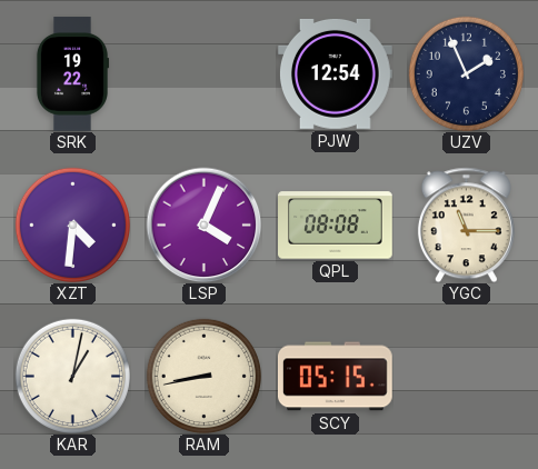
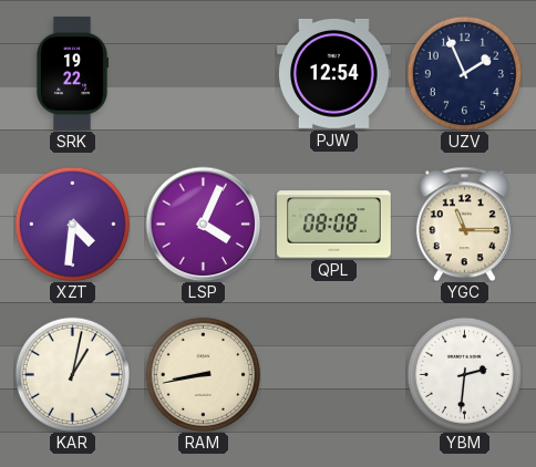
SCY: 05:15 -> none (335, 377)
YBM: none -> 2:31 (464, 374)
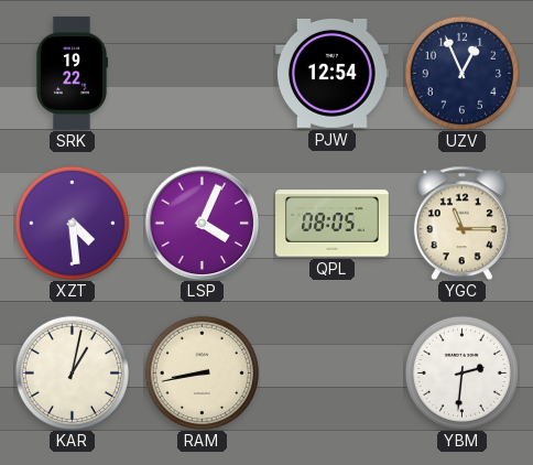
UZV: 1:56 -> 12:56 (461, 73)
XZT: 4:31 -> 4:29 (72, 223)
QPL: 08:08 -> 08:05 (333, 224)
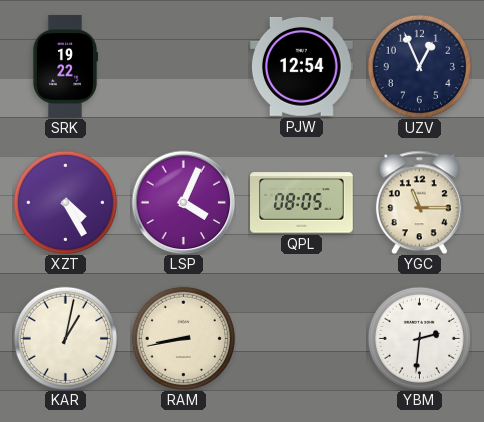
XZT: 4:29 -> 4:25 (65, 202)
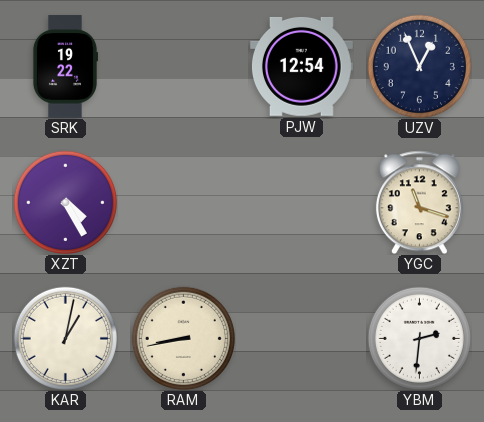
LSP: 4:04 -> none (183, 202)
QPL: 08:05 -> none (302, 203)
YGC: 11:15 -> 11:18 (419, 202)
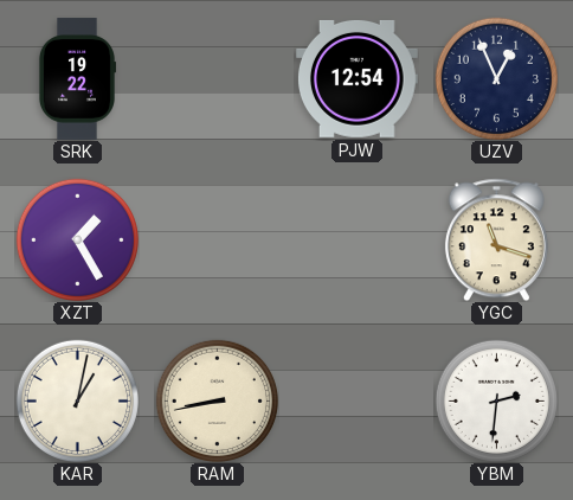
XZT: 4:25 -> 1:25 (77, 239)
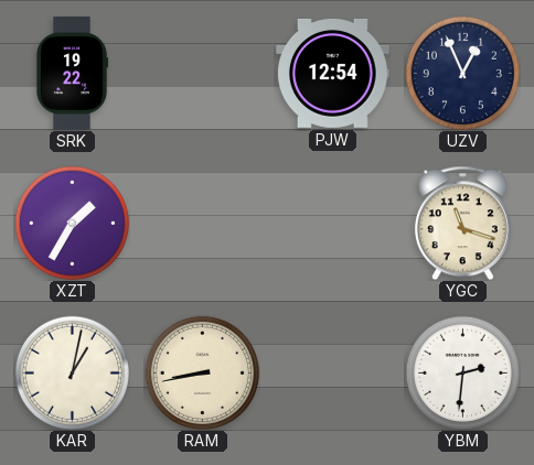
XZT: 1:25 -> 1:35 (72, 223)
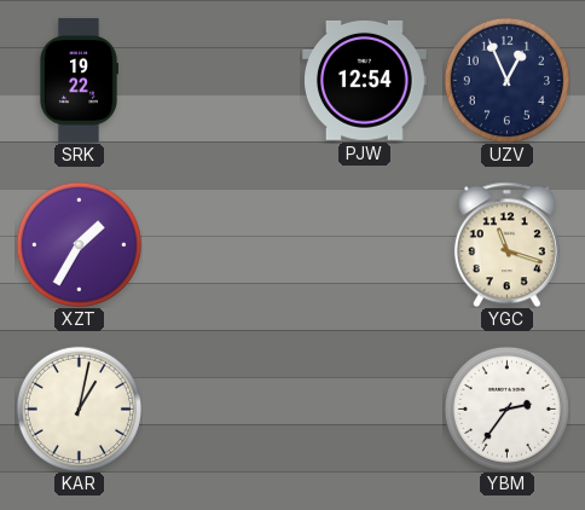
RAM: 8:43 -> none (202, 372)
YBM: 2:31 -> 2:36 (506, 408)
